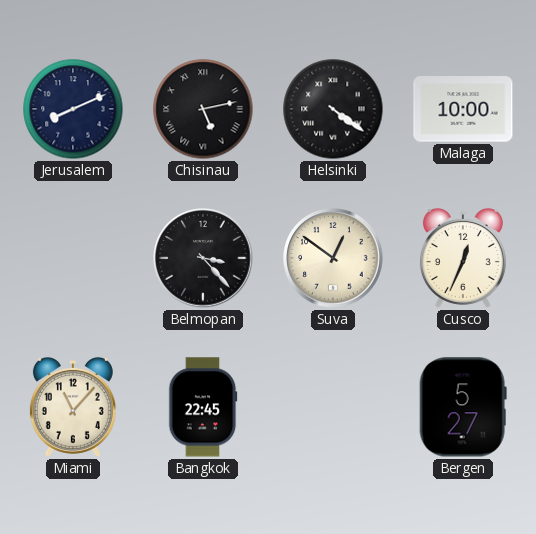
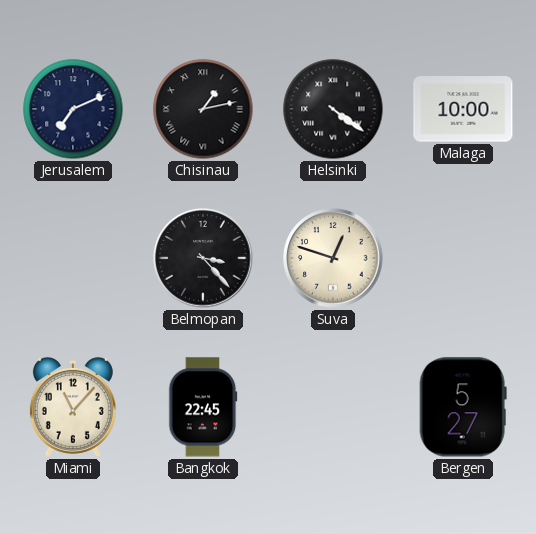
Jerusalem: 8:11 -> 7:11 (73, 109)
Chisinau: 5:13 -> 1:13 (203, 109)
Suva: 12:51 -> 12:48 (333, 258)
Cusco: 12:34 -> none (463, 258)
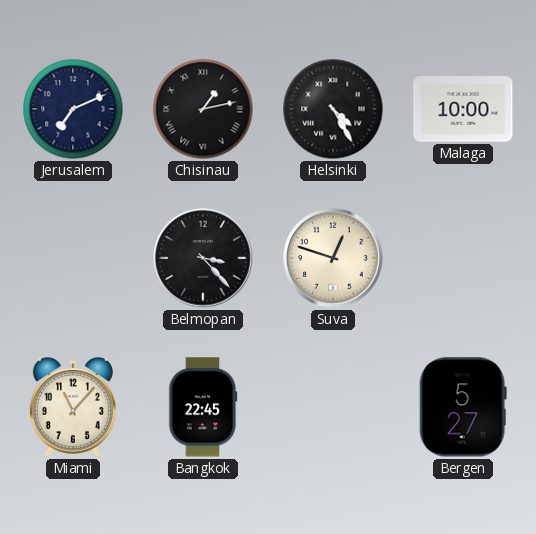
Helsinki: 4:21 -> 4:25 (333, 109)
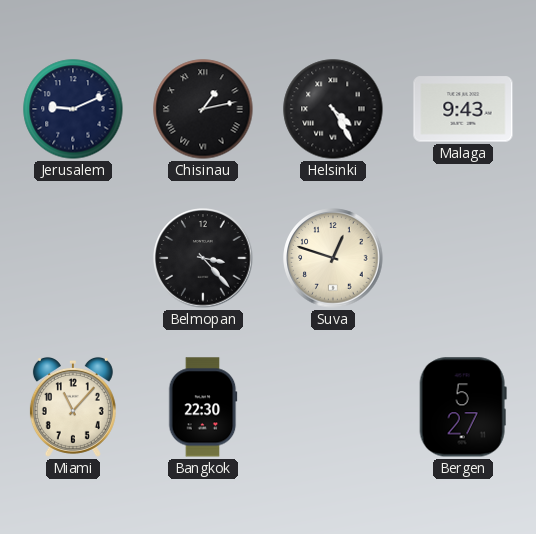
Jerusalem: 7:11 -> 9:11 (73, 109)
Malaga: 10:00 -> 9:43 (463, 109)
Bangkok: 22:45 -> 22:30 (203, 407)
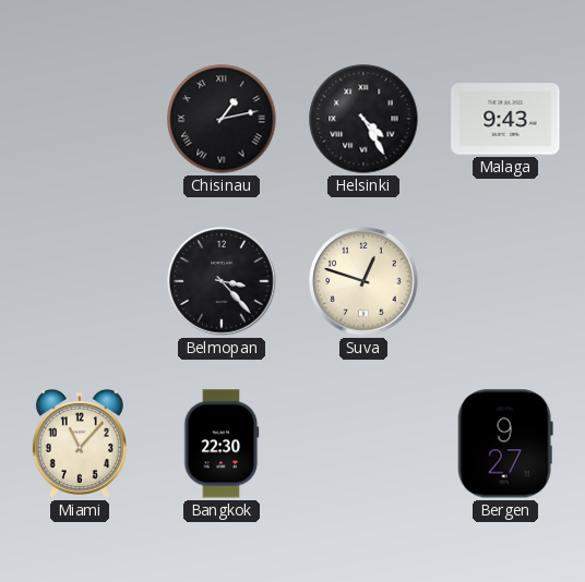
Jerusalem: 9:11 -> none (73, 109)
Bergen: 5:27 -> 9:27 (505, 444)
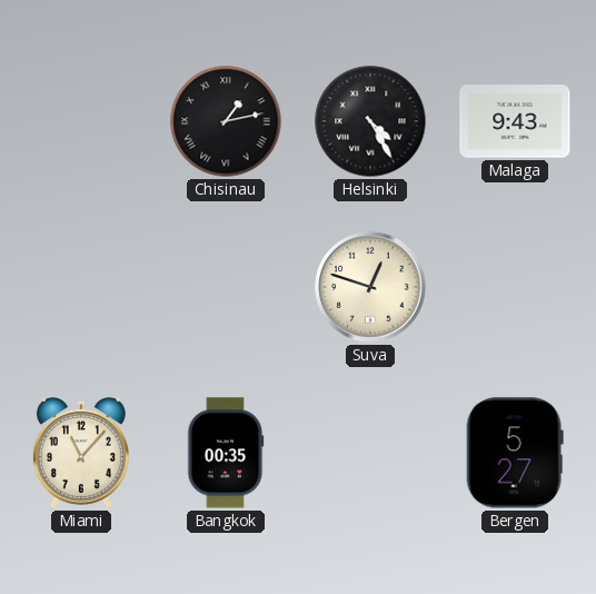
Belmopan: 3:23 -> none (222, 281)
Bangkok: 22:30 -> 00:35 (226, 453)
Bergen: 9:27 -> 5:27 (515, 453)
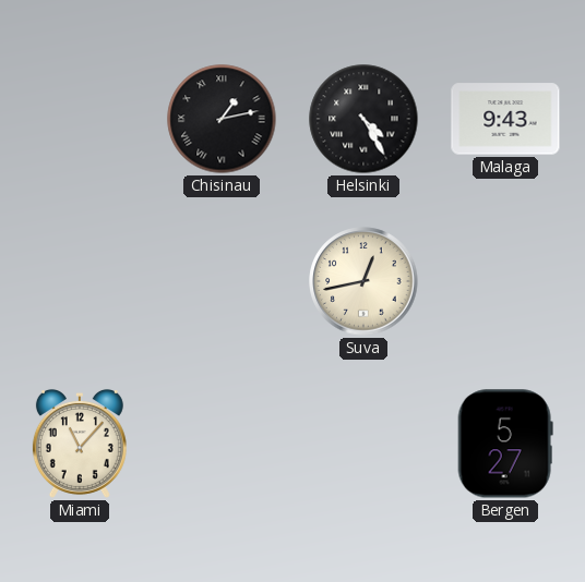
Suva: 12:48 -> 12:43 (363, 281)
Bangkok: 00:35 -> none (226, 453)
